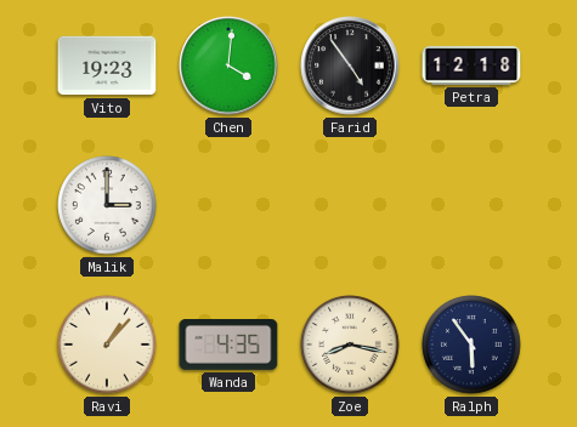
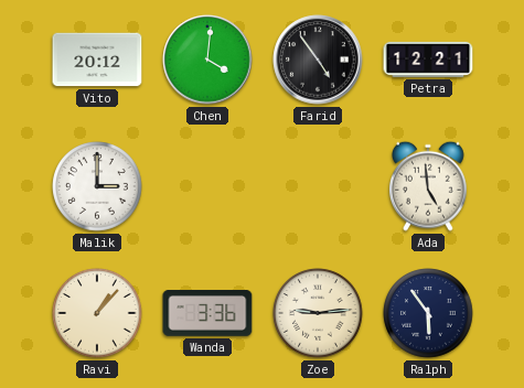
Vito: 19:23 -> 20:12 (97, 60)
Petra: 12:18 -> 12:21 (428, 60)
Ada: none -> 4:59 (429, 186)
Wanda: 4:35 -> 3:36 (207, 314)
Zoe: 8:17 -> 9:14 (318, 313)
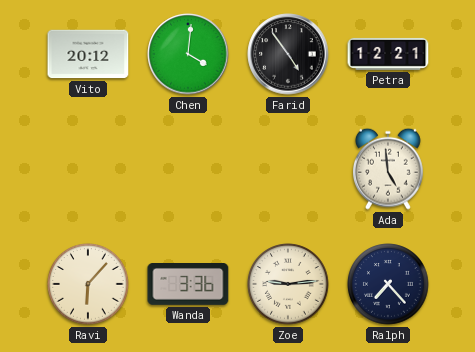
Malik: 3:00 -> none (97, 186)
Ravi: 1:07 -> 6:07 (88, 284)
Ralph: 5:54 -> 7:23 (388, 284)
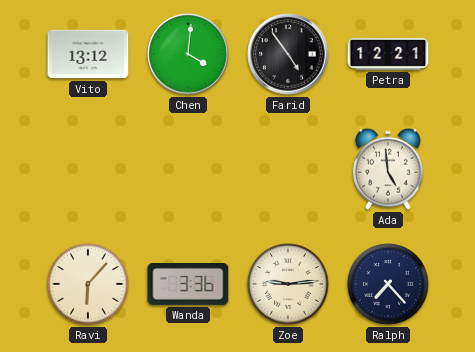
Vito: 20:12 -> 13:12 (88, 54)
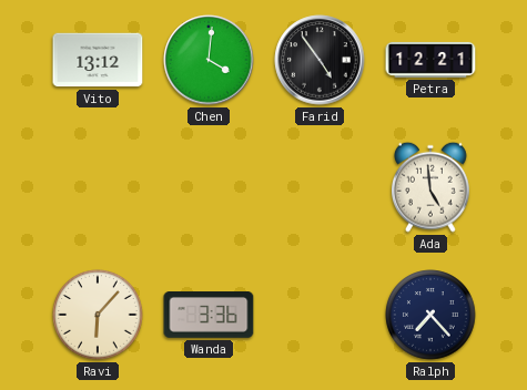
Zoe: 9:14 -> none (288, 284)
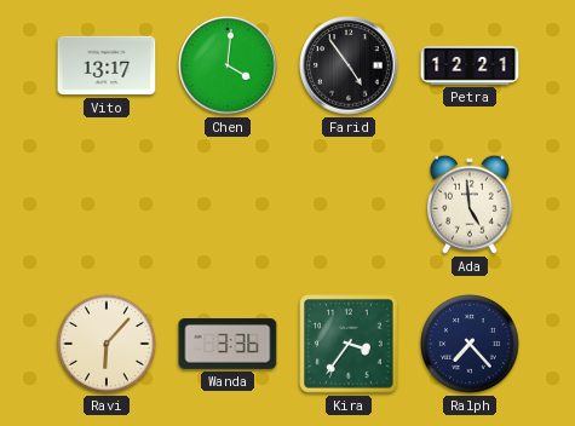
Vito: 13:12 -> 13:17 (107, 65)
Kira: none -> 3:36 (349, 344)
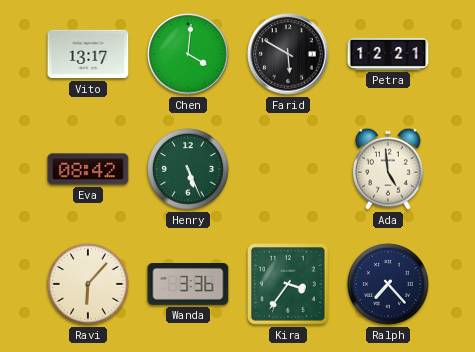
Farid: 4:54 -> 5:50 (288, 54)
Eva: none -> 08:42 (88, 169)
Henry: none -> 5:26 (188, 169)
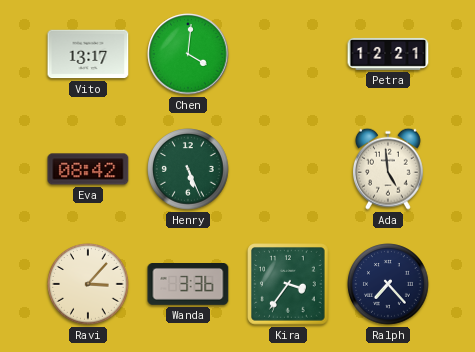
Farid: 5:50 -> none (288, 54)
Ravi: 6:07 -> 3:07 (88, 284)
